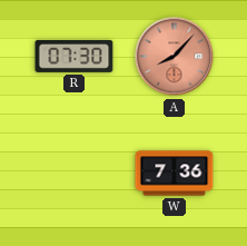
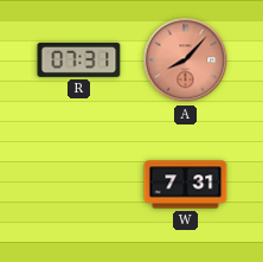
R: 07:30 -> 07:31 (79, 59)
W: 7:36 -> 7:31 (186, 185)
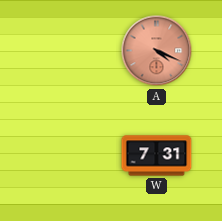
R: 07:31 -> none (79, 59)
A: 8:07 -> 4:19 (157, 51)
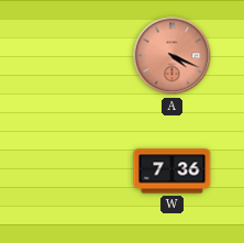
W: 7:31 -> 7:36 (173, 172)
